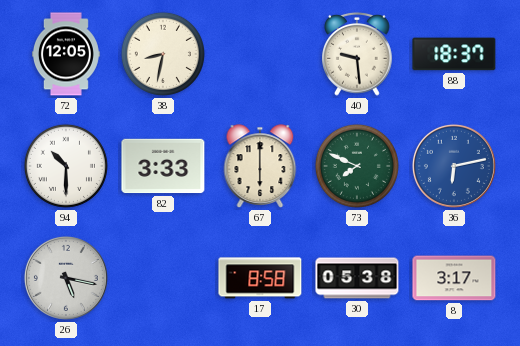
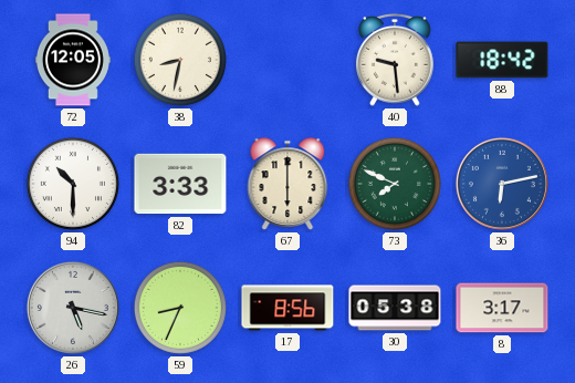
88: 18:37 -> 18:42 (502, 60)
59: none -> 8:34 (180, 308)
17: 8:58 -> 8:56 (287, 308)
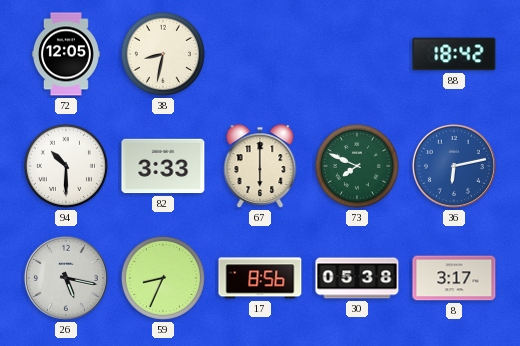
40: 9:29 -> none (395, 60)
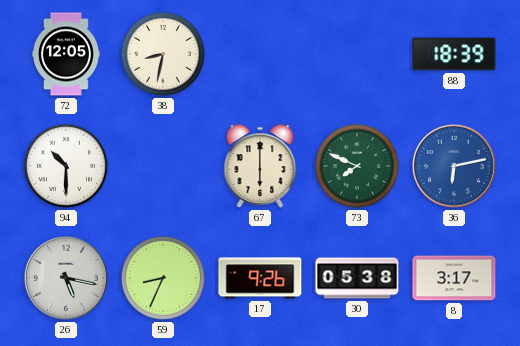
88: 18:42 -> 18:39 (454, 54)
82: 3:33 -> none (163, 166)
17: 8:56 -> 9:26 (260, 278)
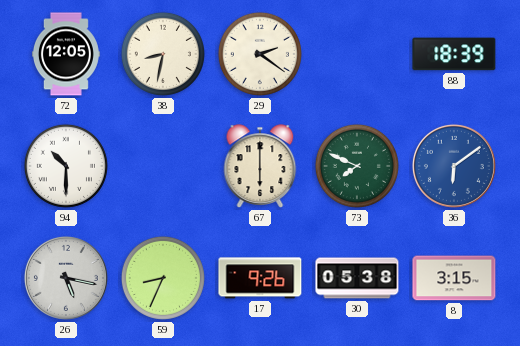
29: none -> 2:21 (260, 54)
36: 6:13 -> 6:09 (454, 166)
8: 3:17 -> 3:15 (454, 278)
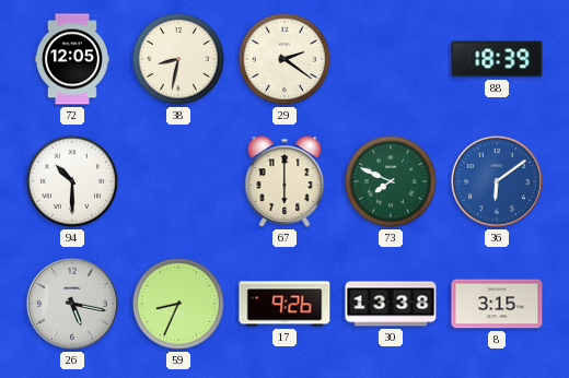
30: 05:38 -> 13:38 (391, 304)
